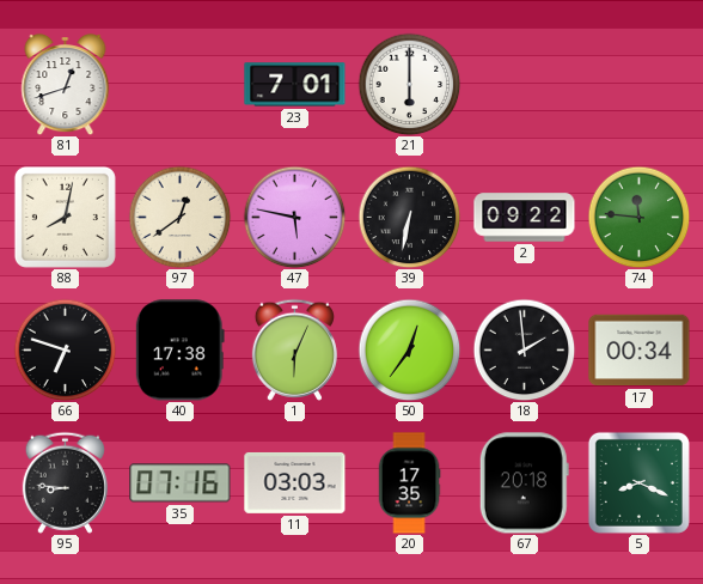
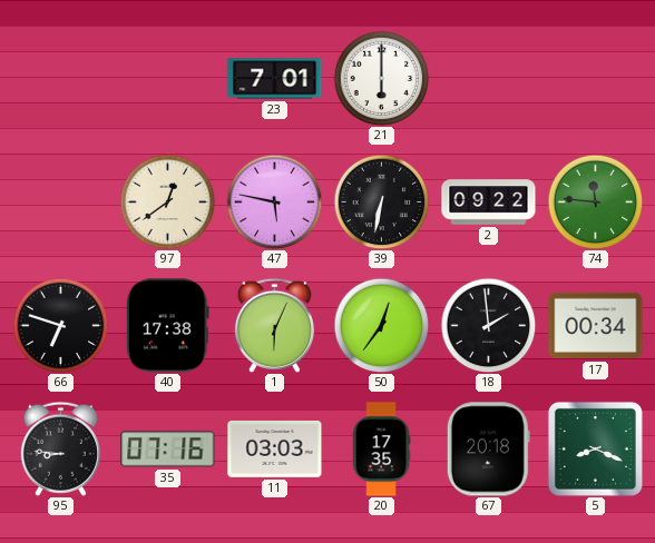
81: 12:42 -> none (66, 84)
88: 8:02 -> none (65, 217)
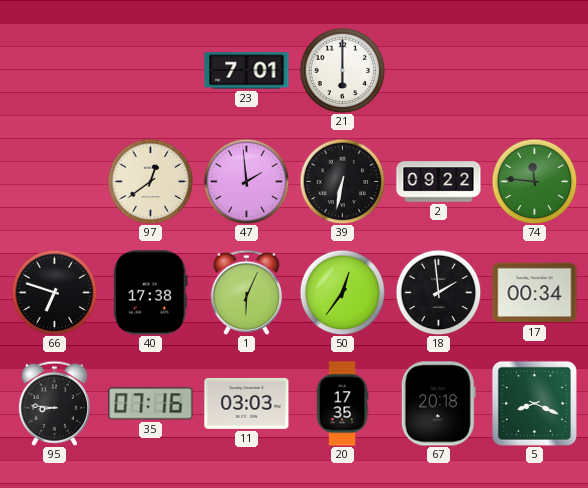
47: 5:47 -> 1:59 (246, 181)
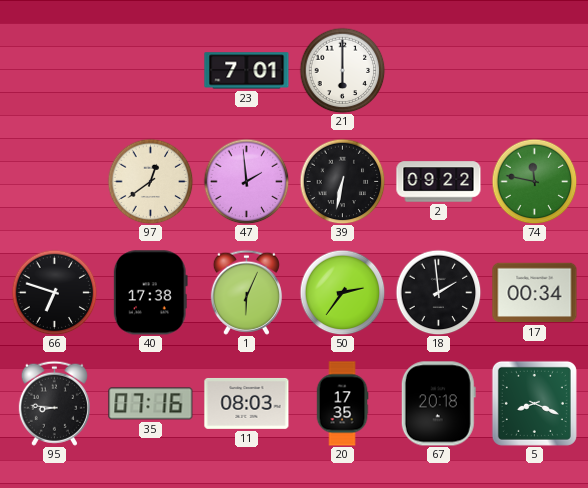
74: 11:46 -> 11:47 (534, 181)
50: 12:36 -> 2:36 (342, 292)
11: 03:03 -> 08:03 (247, 403)
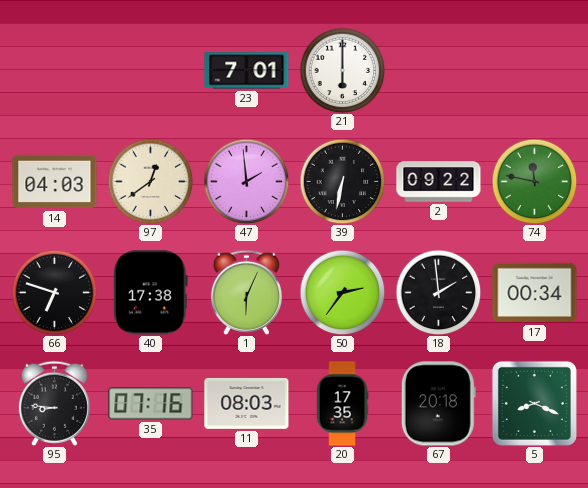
14: none -> 04:03 (55, 182)
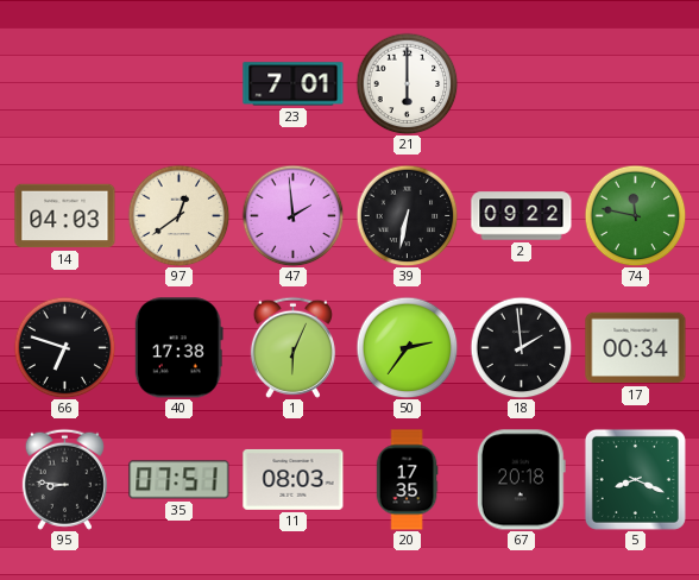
35: 07:16 -> 07:51 (180, 480)
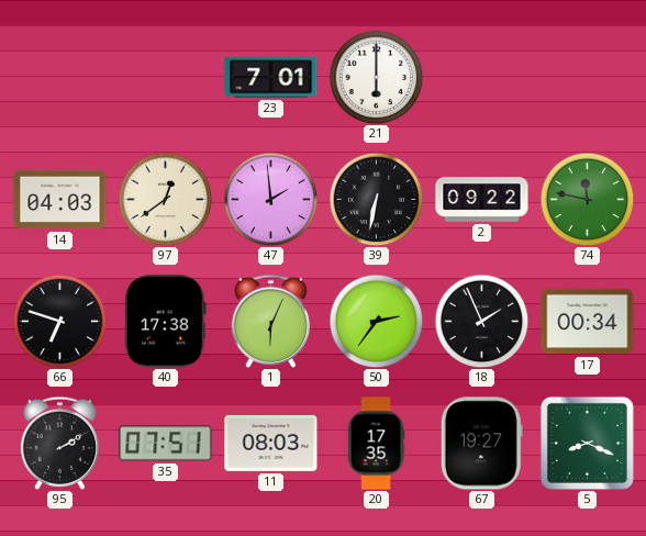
18: 1:59 -> 1:56 (481, 321)
95: 8:46 -> 2:10 (59, 443)
67: 20:18 -> 19:27 (481, 444)
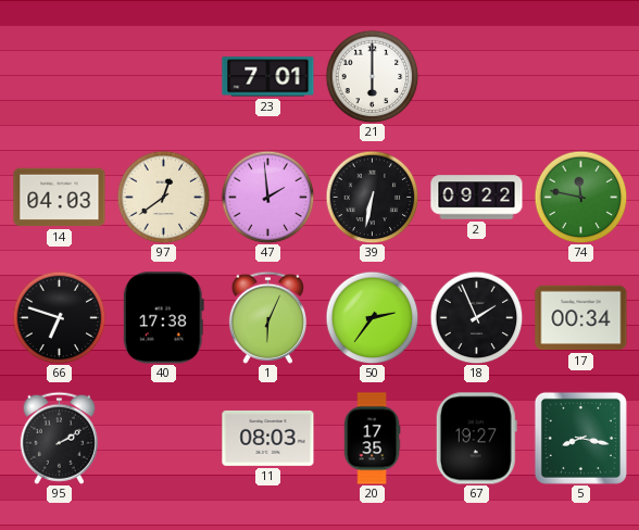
35: 07:51 -> none (166, 444)
5: 8:19 -> 8:17 (580, 438)
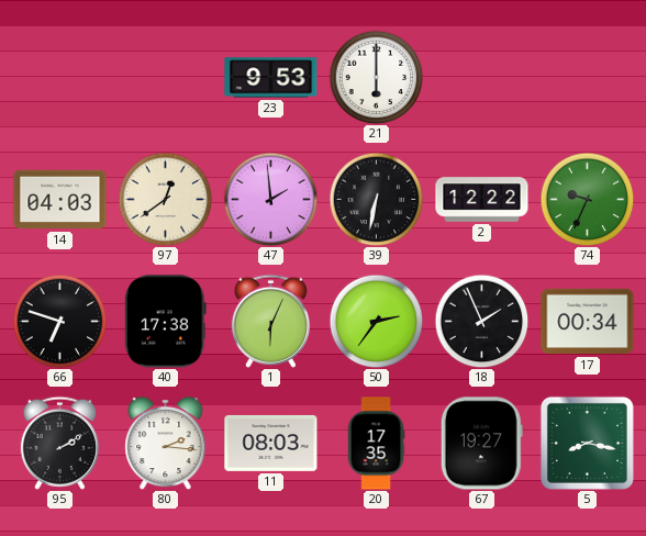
23: 7:01 -> 9:53 (271, 78)
2: 09:22 -> 12:22 (482, 200)
74: 11:47 -> 9:34 (587, 199)
80: none -> 2:16 (166, 443)
